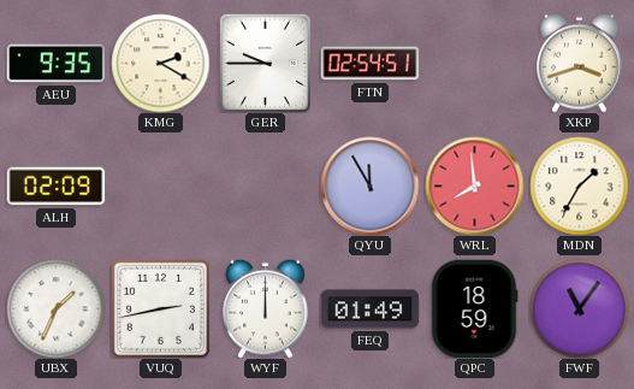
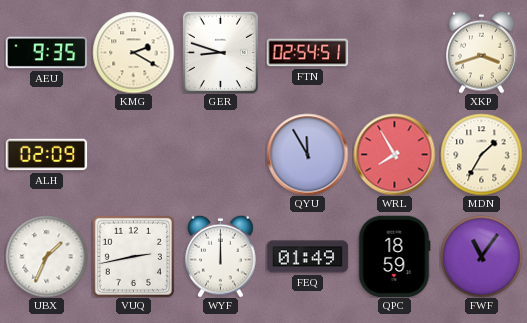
GER: 9:45 -> 8:48 (220, 52)
WRL: 7:59 -> 7:55 (394, 154)
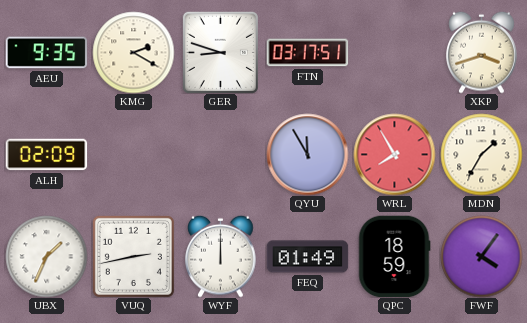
FTN: 02:54 -> 03:17 (307, 53)
FWF: 11:06 -> 4:06 (481, 256)
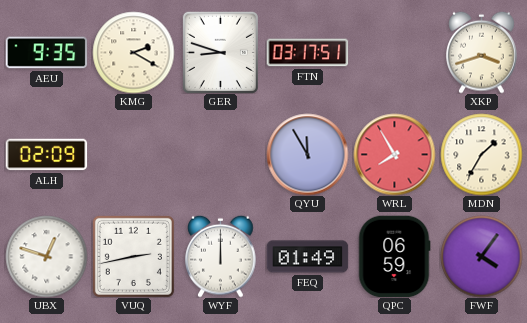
UBX: 1:34 -> 12:48 (46, 256)
QPC: 18:59 -> 06:59 (394, 256)
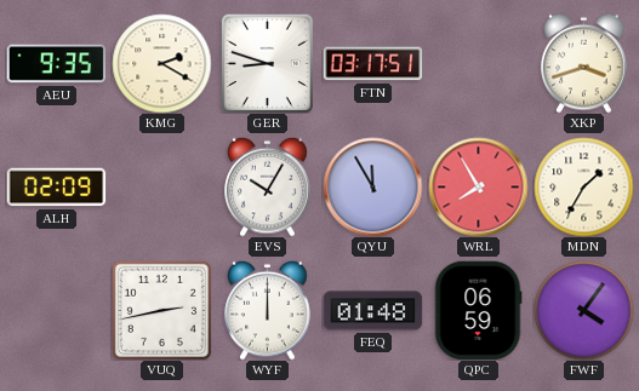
EVS: none -> 10:05 (268, 186)
UBX: 12:48 -> none (46, 256)
FEQ: 01:49 -> 01:48 (372, 311)
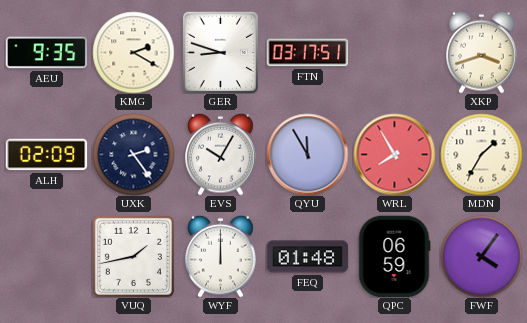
UXK: none -> 2:24 (133, 154)
VUQ: 2:43 -> 1:43 (133, 256)
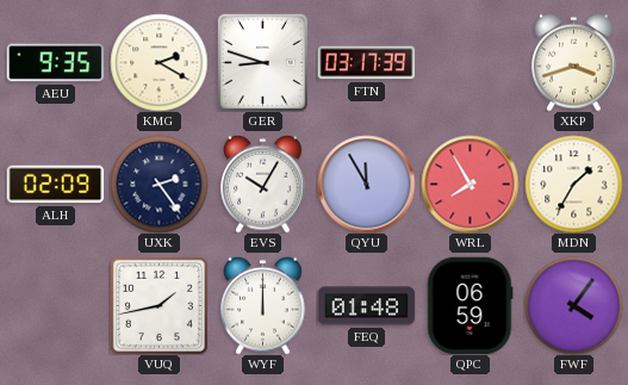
FTN: 03:17:51 -> 03:17:39 (366, 63)
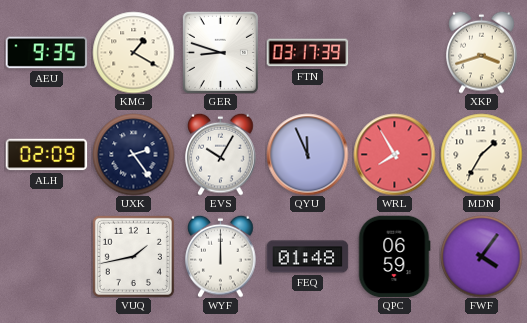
KMG: 2:20 -> 1:20 (133, 52)
QYU: 11:55 -> 11:56 (307, 154)
